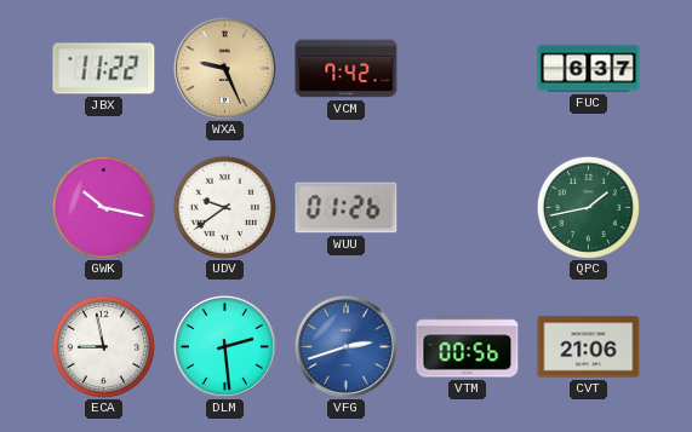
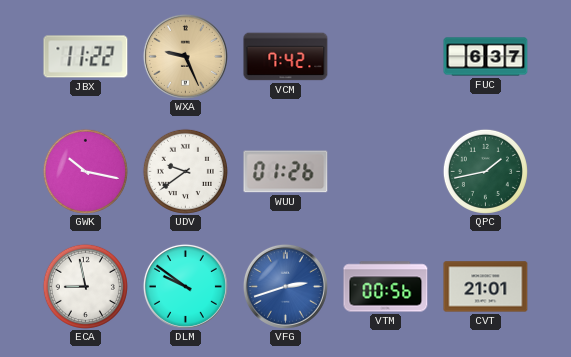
DLM: 2:29 -> 9:51 (185, 286)
CVT: 21:06 -> 21:01 (486, 287)
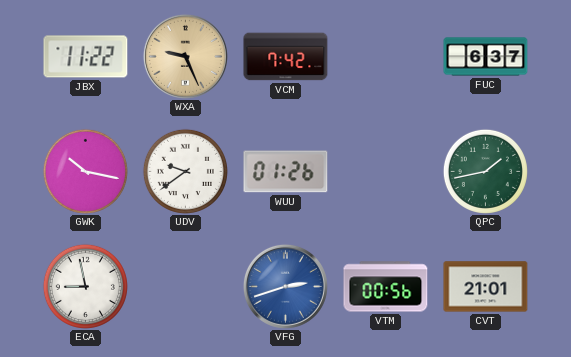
DLM: 9:51 -> none (185, 286)
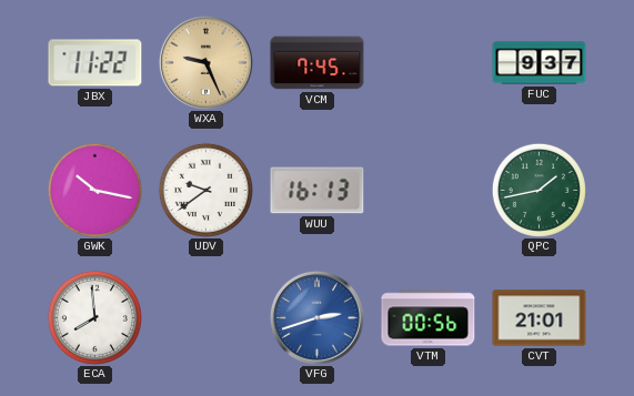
VCM: 7:42 -> 7:45 (318, 63)
FUC: 6:37 -> 9:37 (540, 63)
WUU: 01:26 -> 16:13 (318, 191)
ECA: 8:58 -> 7:59 (94, 317)
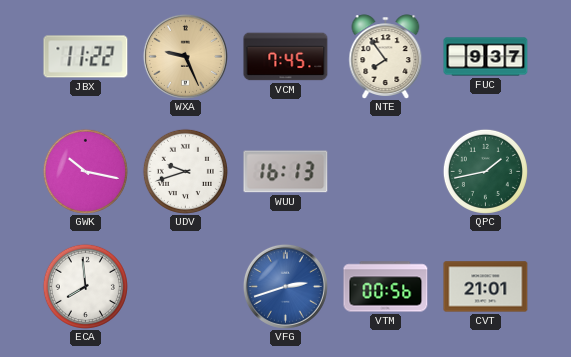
NTE: none -> 7:54 (386, 57)
UDV: 9:39 -> 9:42 (185, 171)
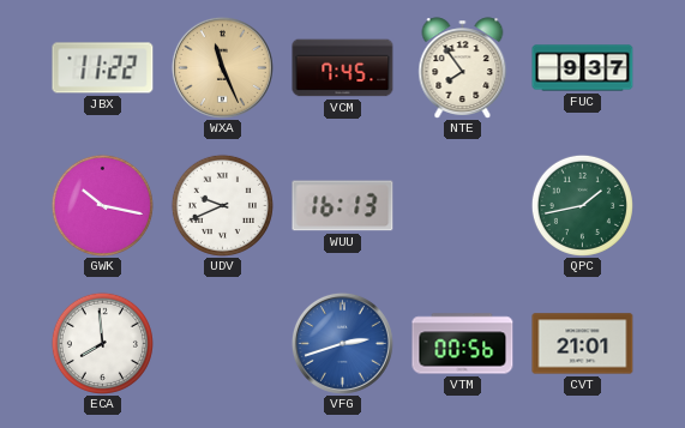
WXA: 9:26 -> 11:26 (222, 67)
UDV: 9:42 -> 9:41 (222, 205)
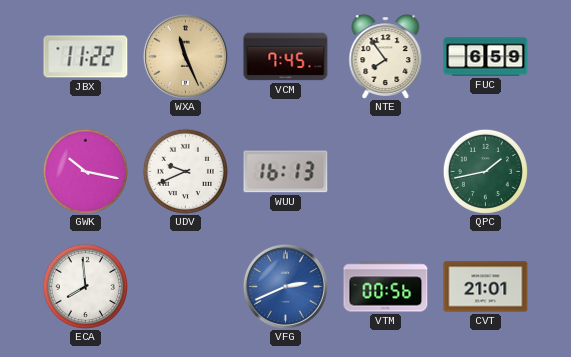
FUC: 9:37 -> 6:59 (486, 57)
VFG: 2:42 -> 2:41 (285, 286)
